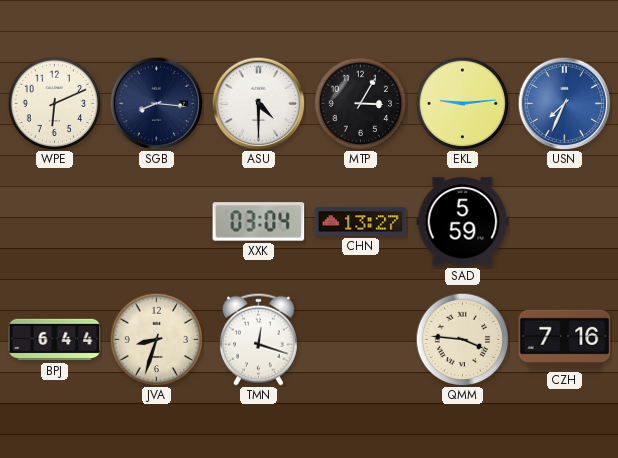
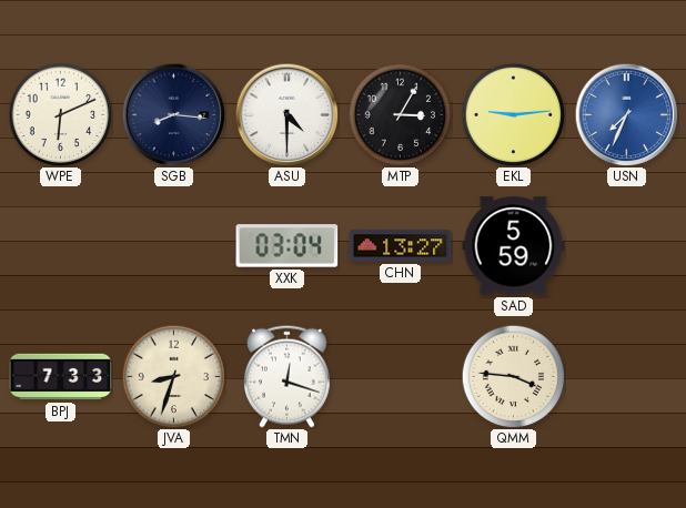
BPJ: 6:44 -> 7:33 (61, 377)
CZH: 7:16 -> none (565, 340)
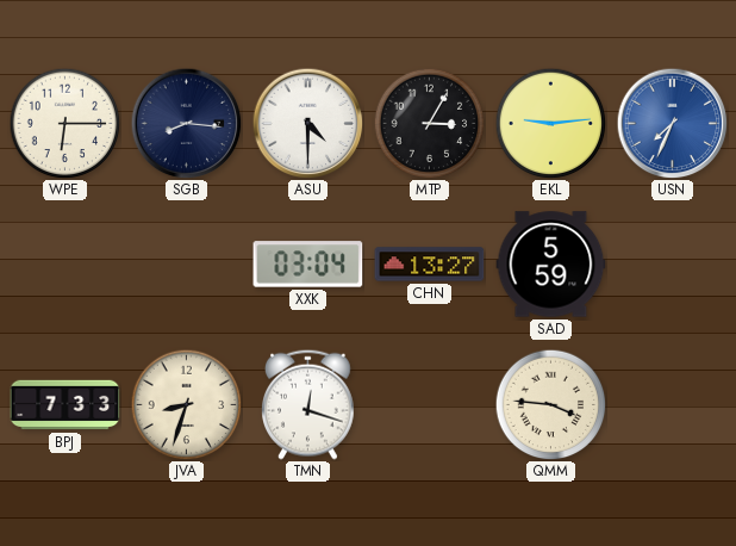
WPE: 6:11 -> 6:15 (64, 123)
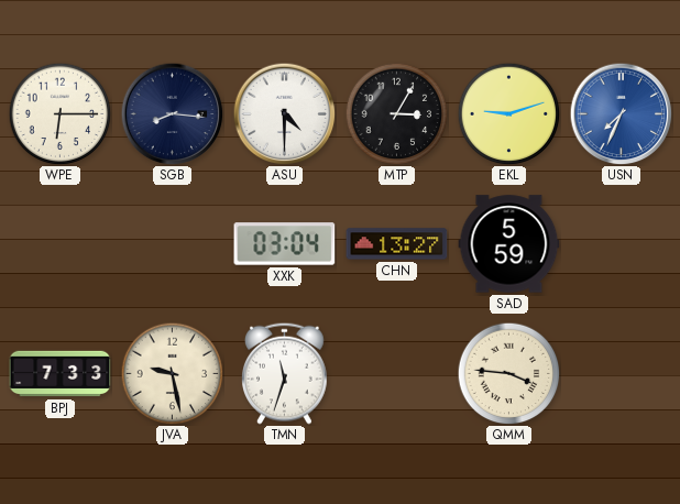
EKL: 9:14 -> 9:12 (508, 113)
JVA: 8:33 -> 9:28 (172, 373)
TMN: 12:18 -> 11:33 (285, 373)
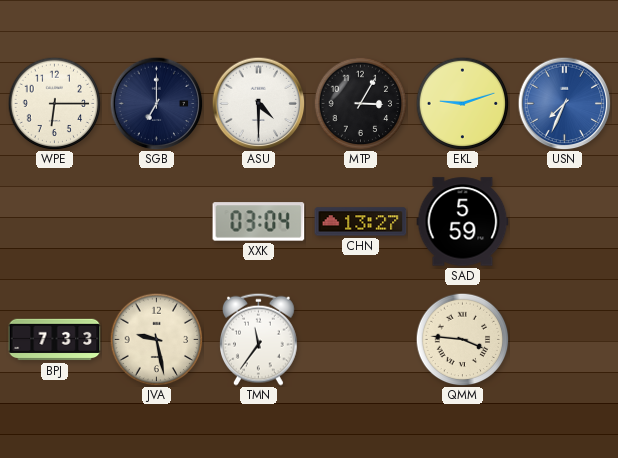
SGB: 8:16 -> 7:00 (156, 103)
TMN: 11:33 -> 11:36 (259, 339)
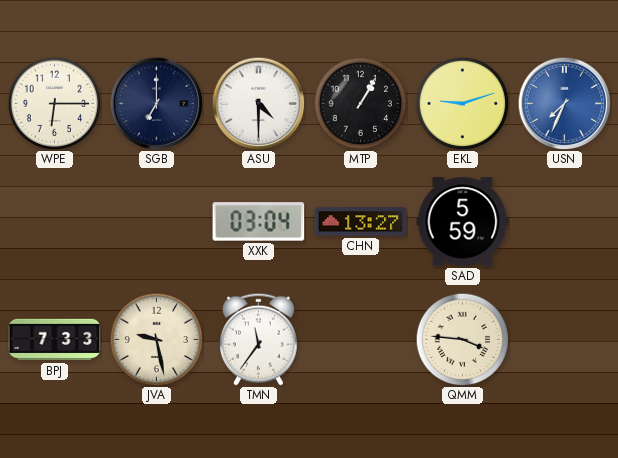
MTP: 3:05 -> 1:05 (360, 103)
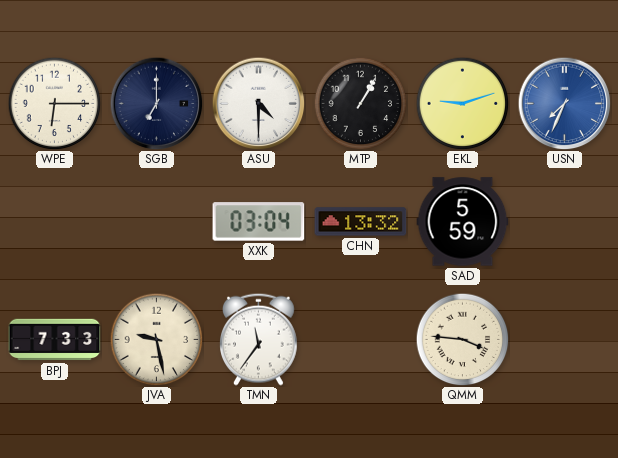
CHN: 13:27 -> 13:32 (361, 222)
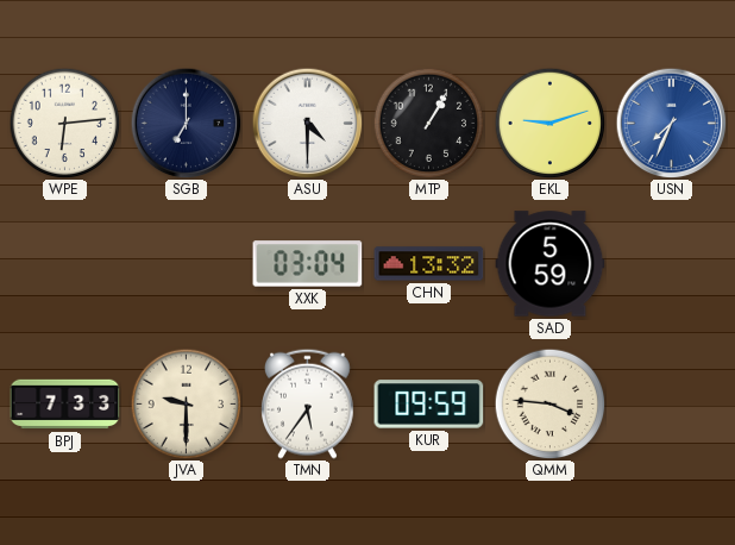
WPE: 6:15 -> 6:14 (64, 123)
JVA: 9:28 -> 9:30 (186, 403)
TMN: 11:36 -> 5:36 (308, 403)
KUR: none -> 09:59 (429, 405)
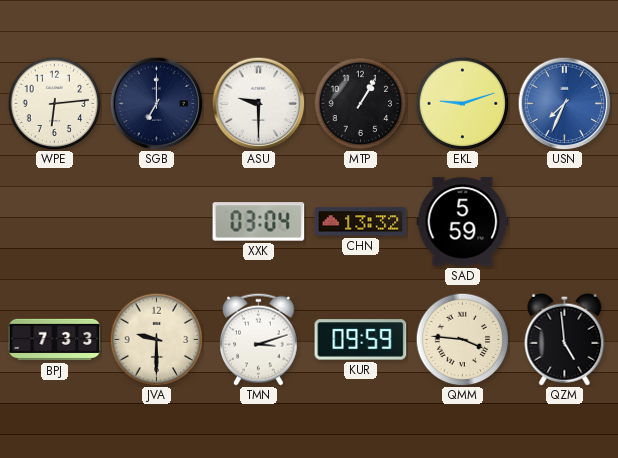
ASU: 4:30 -> 9:30 (258, 103)
TMN: 5:36 -> 3:12 (259, 339)
QZM: none -> 4:59 (565, 339)
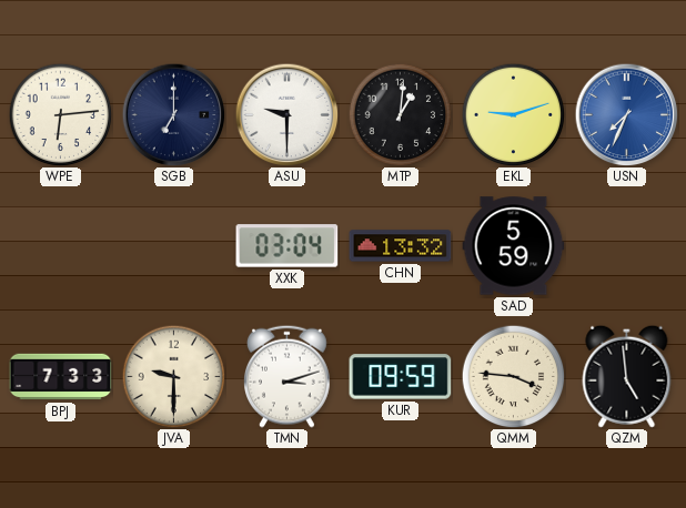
MTP: 1:05 -> 1:01 (400, 114)
